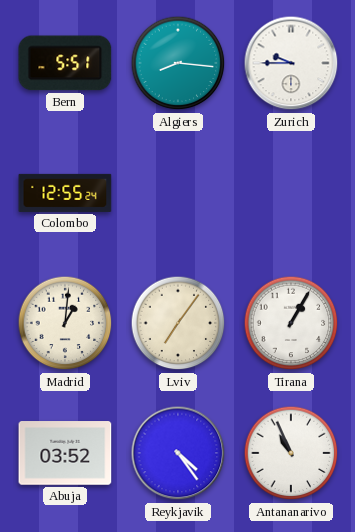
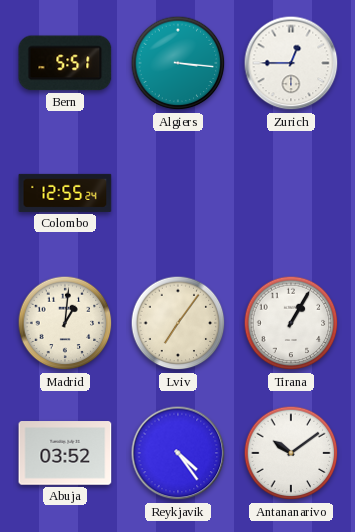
Algiers: 8:16 -> 3:16 (178, 63)
Zurich: 9:45 -> 12:45 (291, 63)
Antananarivo: 10:56 -> 10:09 (291, 453)
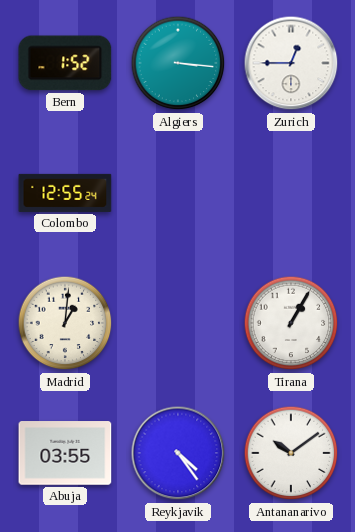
Bern: 5:51 -> 1:52 (65, 63)
Lviv: 7:06 -> none (178, 323)
Abuja: 03:52 -> 03:55 (65, 453)
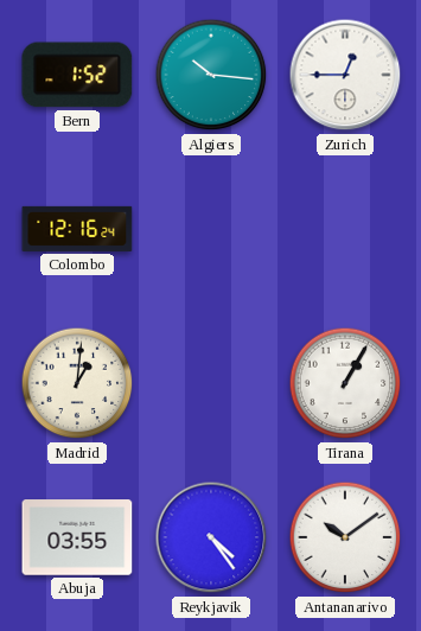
Algiers: 3:16 -> 10:16 (211, 75)
Colombo: 12:55 -> 12:16 (77, 229)
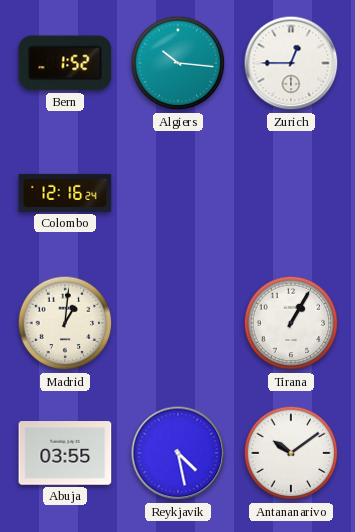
Reykjavik: 4:24 -> 4:28 (178, 453)
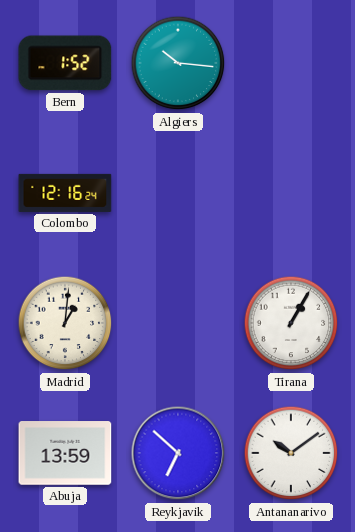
Zurich: 12:45 -> none (291, 63)
Abuja: 03:55 -> 13:59 (65, 453)
Reykjavik: 4:28 -> 6:52 (178, 453)
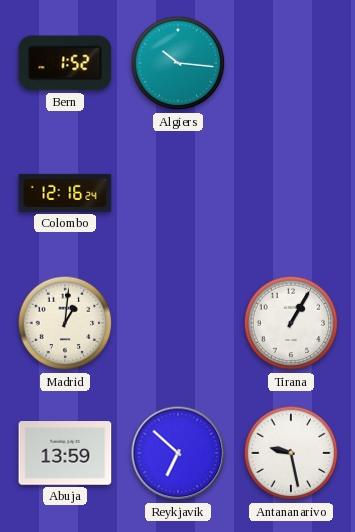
Antananarivo: 10:09 -> 9:28 (291, 453)
